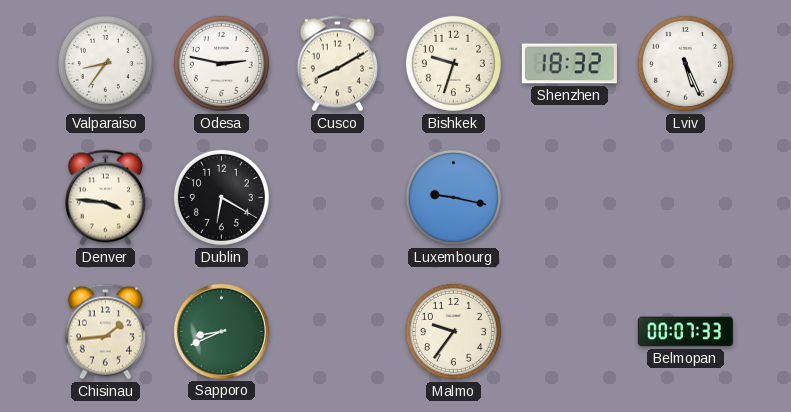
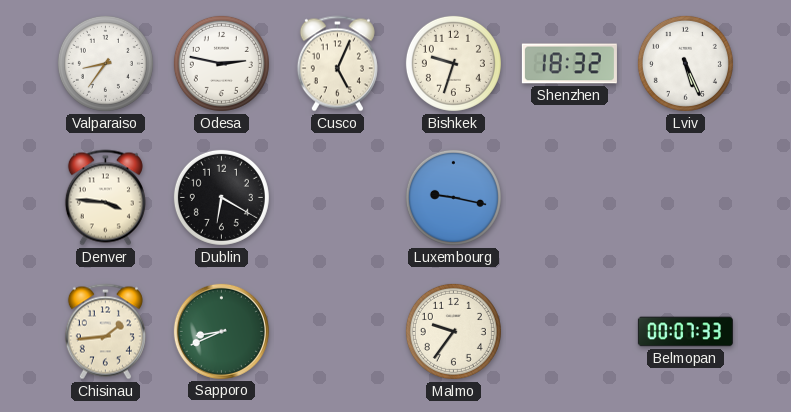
Cusco: 8:10 -> 5:04 (337, 64)
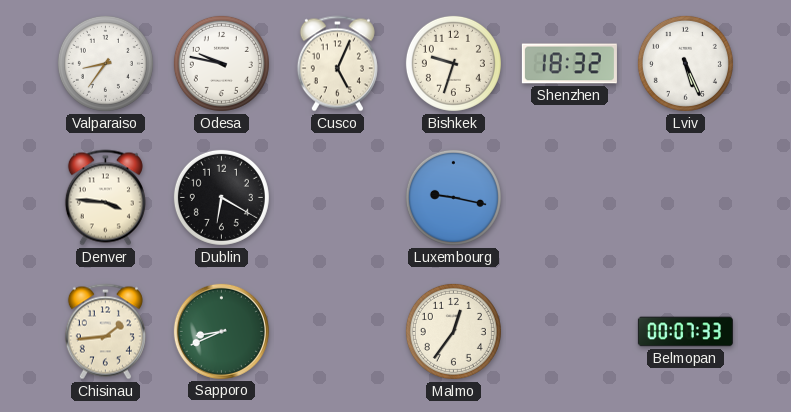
Odesa: 2:47 -> 9:47 (221, 63)
Malmo: 9:36 -> 12:36 (453, 331)
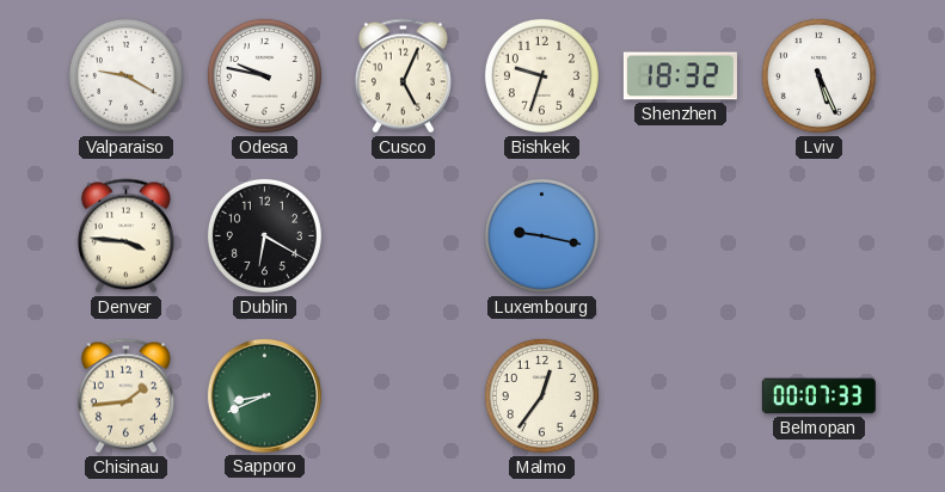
Valparaiso: 8:36 -> 9:20 (125, 75)
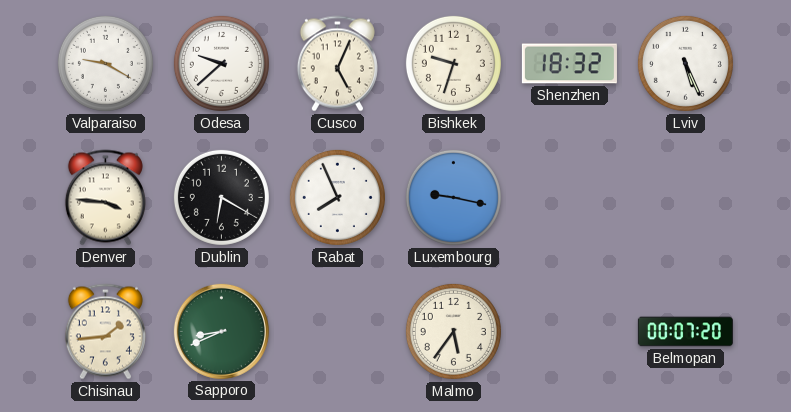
Odesa: 9:47 -> 9:38 (221, 63)
Rabat: none -> 7:56 (337, 197)
Malmo: 12:36 -> 5:36 (453, 331)
Belmopan: 00:07:33 -> 00:07:20 (685, 332)
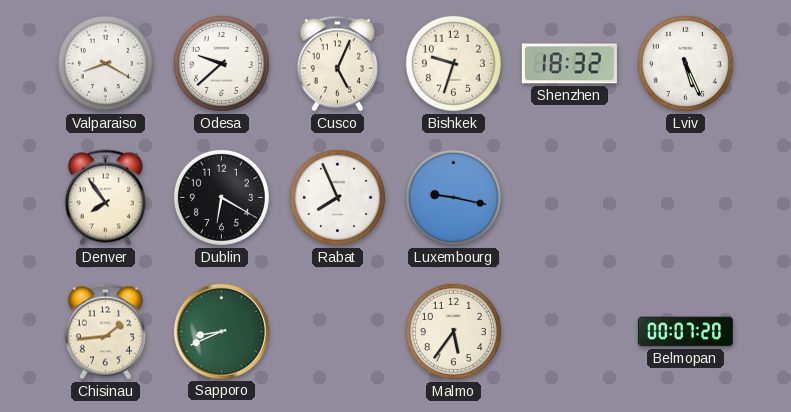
Valparaiso: 9:20 -> 8:20 (105, 63)
Denver: 3:46 -> 7:54 (105, 198)
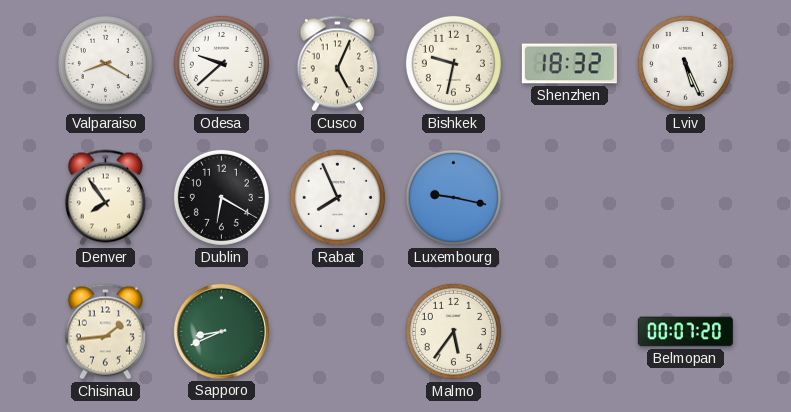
Bishkek: 9:33 -> 9:32 (453, 63)
